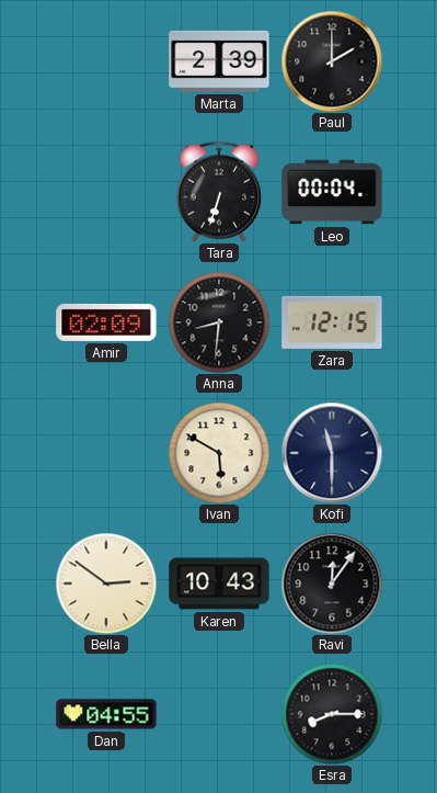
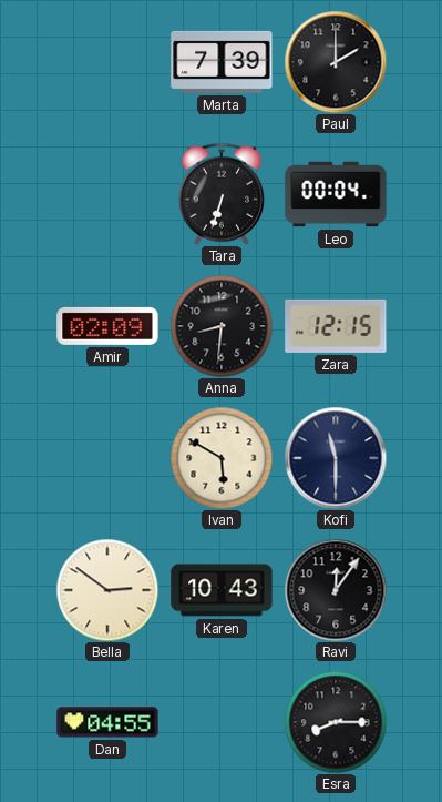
Marta: 2:39 -> 7:39 (222, 62)
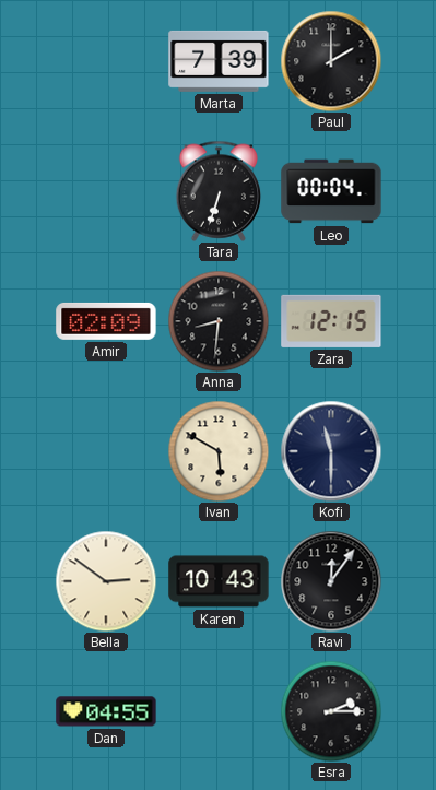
Esra: 8:15 -> 2:15 (331, 711)
